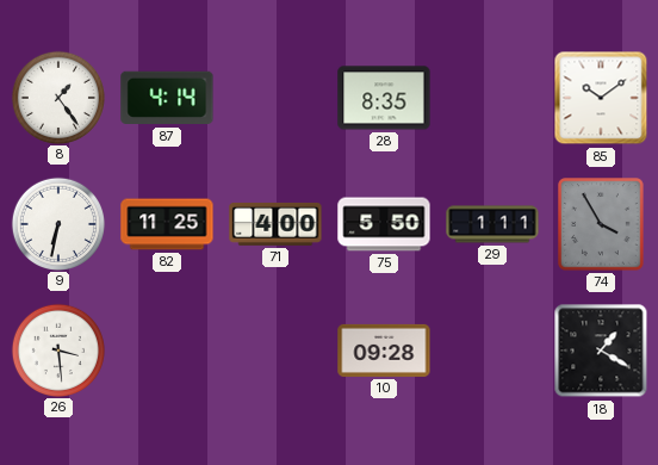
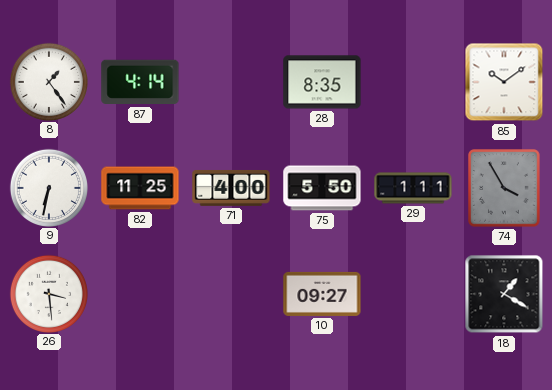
10: 09:28 -> 09:27 (322, 294)
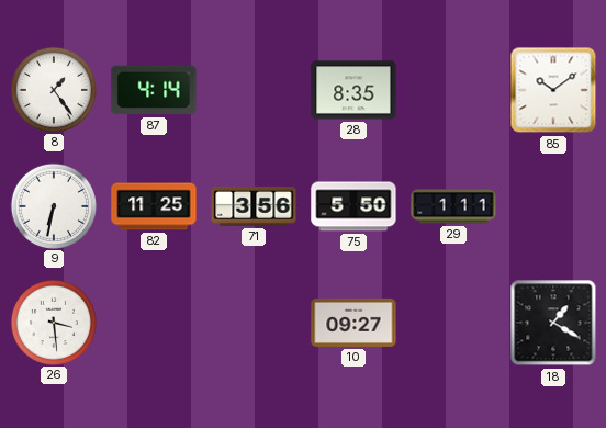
71: 4:00 -> 3:56 (254, 206)
74: 3:55 -> none (504, 188)
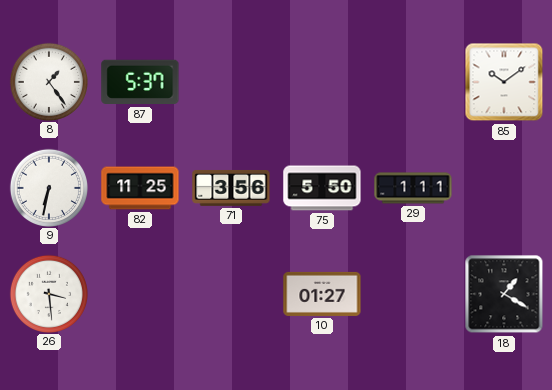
87: 4:14 -> 5:37 (140, 82)
28: 8:35 -> none (353, 90)
10: 09:27 -> 01:27 (322, 294)
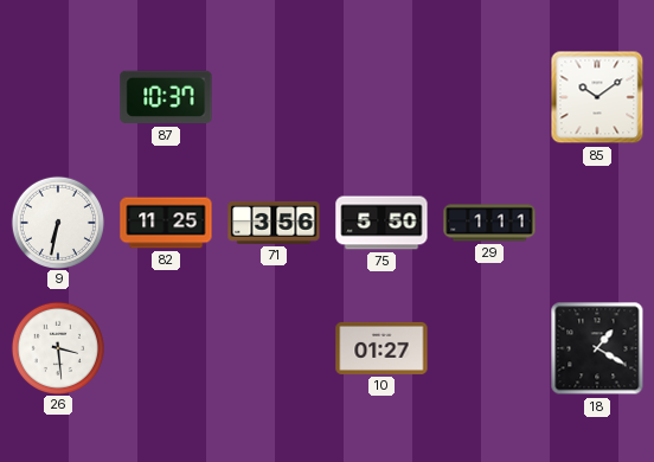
8: 1:24 -> none (48, 81)
87: 5:37 -> 10:37 (166, 97)
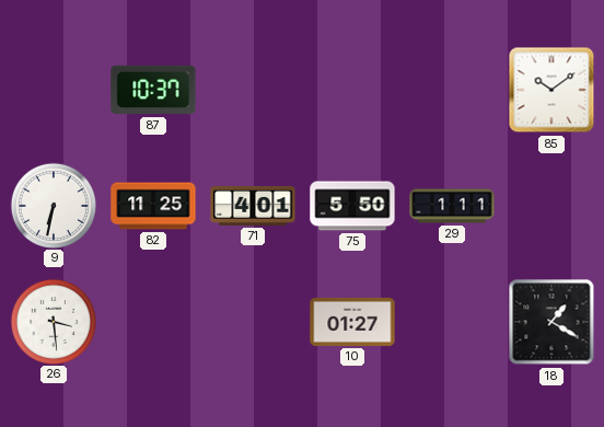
71: 3:56 -> 4:01 (253, 206)
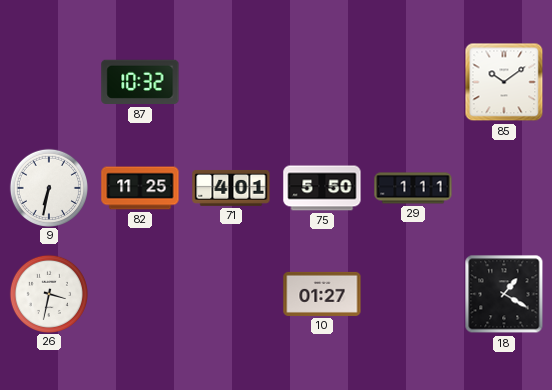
87: 10:37 -> 10:32 (140, 82)
26: 3:29 -> 3:32 (48, 293)
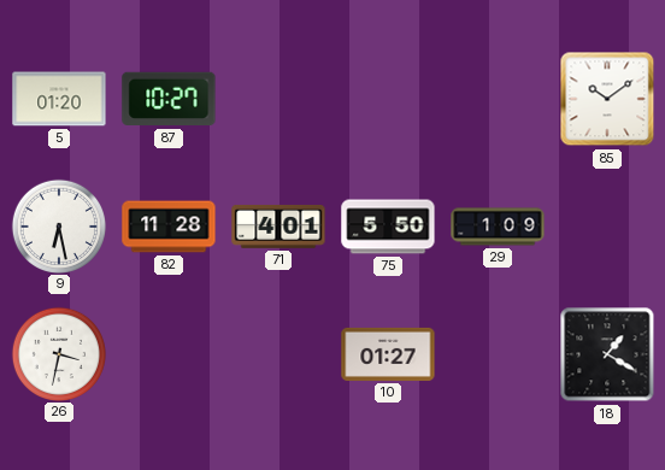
5: none -> 01:20 (59, 99)
87: 10:32 -> 10:27 (169, 99)
9: 6:32 -> 6:28 (58, 225)
82: 11:25 -> 11:28 (169, 227)
29: 1:11 -> 1:09 (498, 227)
